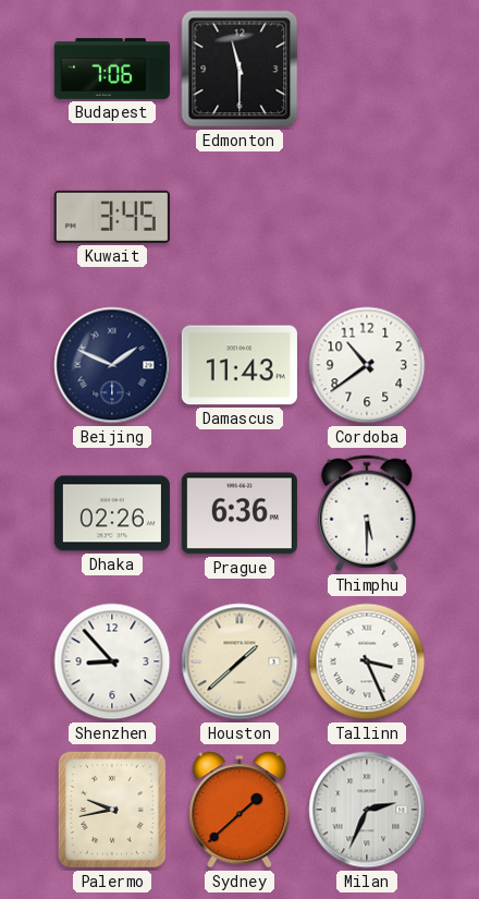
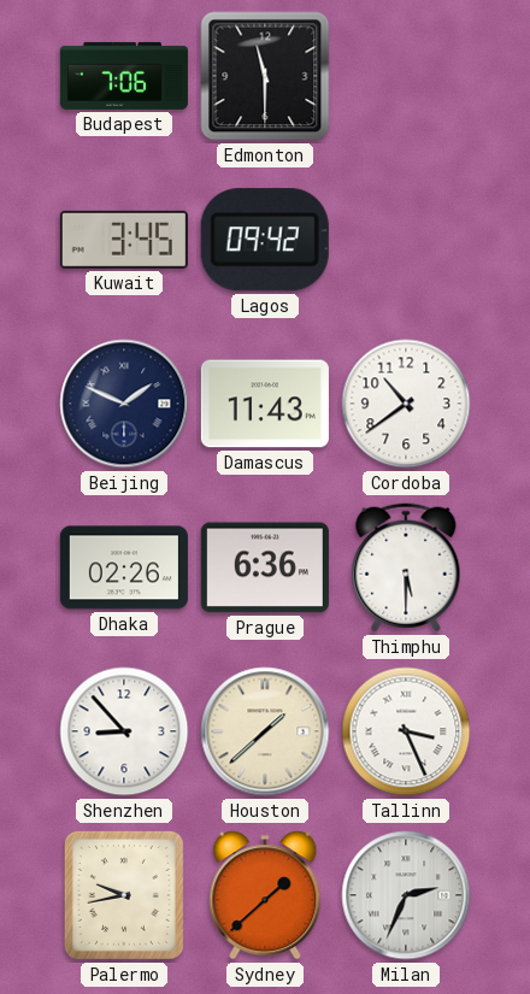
Lagos: none -> 09:42 (265, 240)
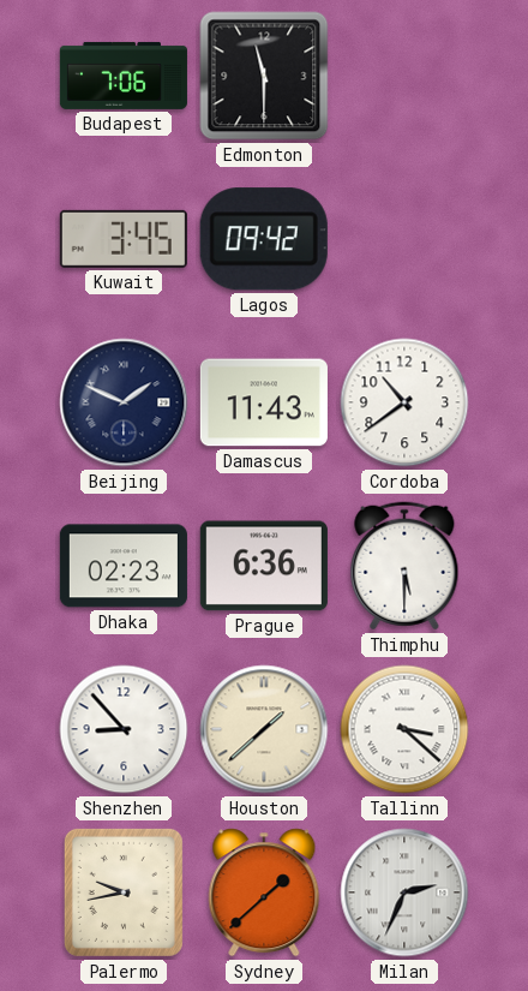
Dhaka: 02:26 -> 02:23 (124, 566)
Tallinn: 3:26 -> 3:22 (404, 729)
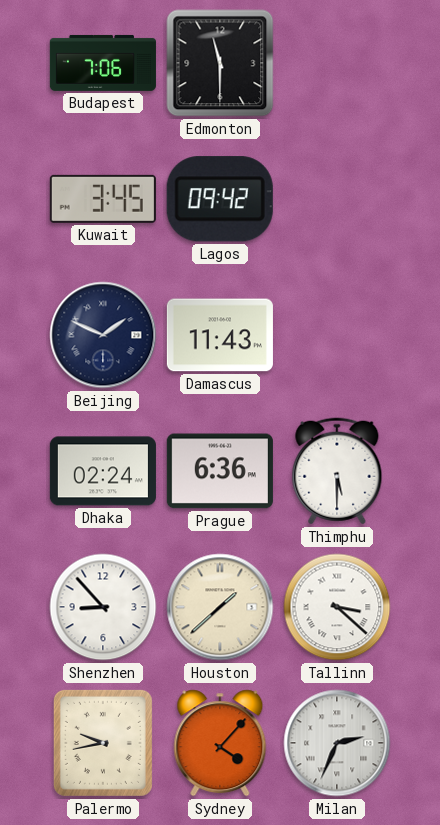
Cordoba: 10:39 -> none (404, 402)
Dhaka: 02:23 -> 02:24 (103, 471)
Sydney: 1:38 -> 4:07 (220, 743)
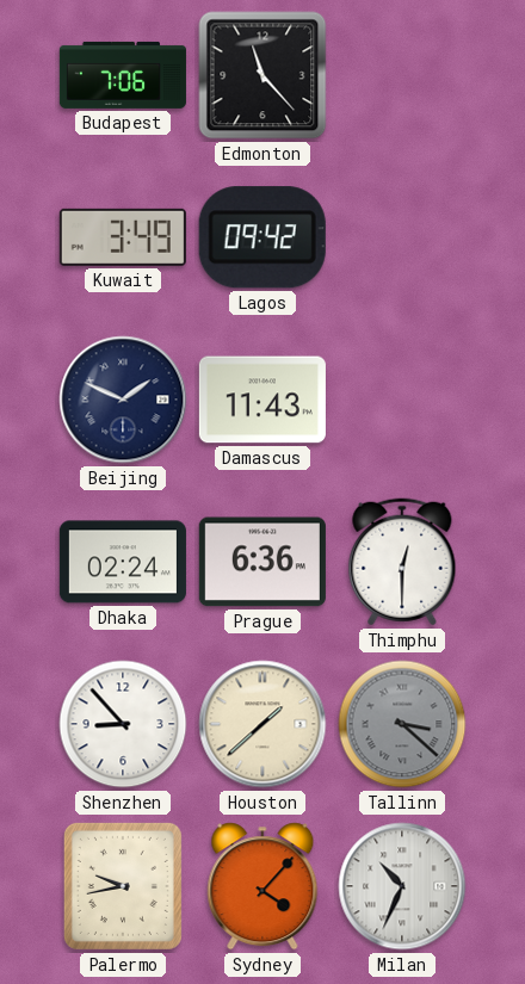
Edmonton: 11:30 -> 11:23 (262, 75)
Kuwait: 3:45 -> 3:49 (123, 237)
Thimphu: 5:30 -> 12:30 (402, 562)
Tallinn dial: white -> grey (402, 724)
Milan: 2:34 -> 10:34 (402, 886)
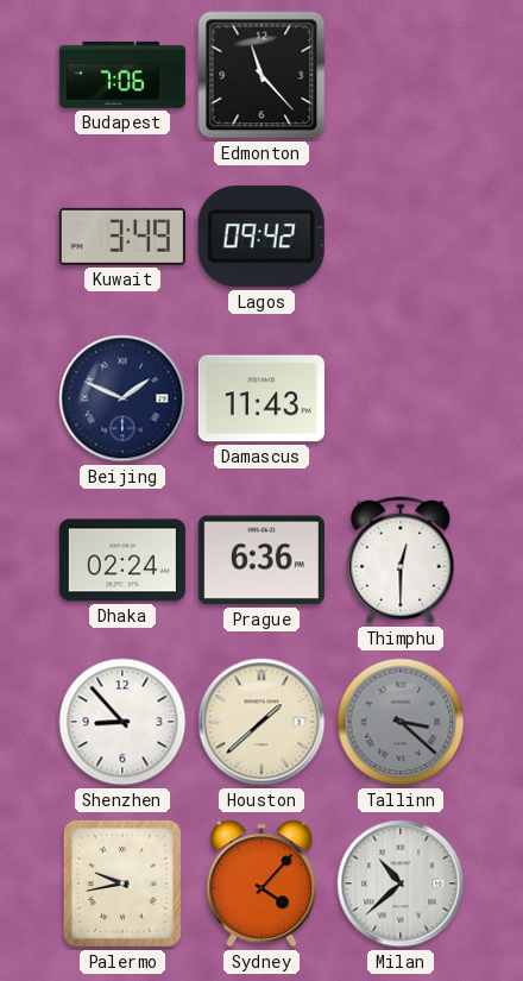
Milan: 10:34 -> 10:38 (401, 883)
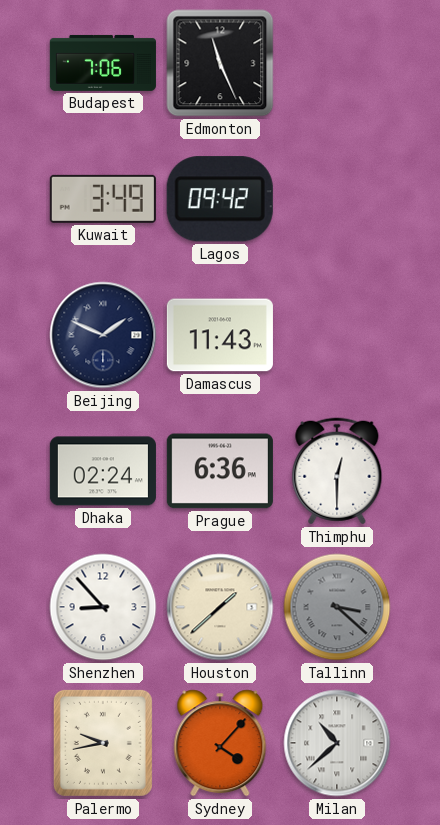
Edmonton: 11:23 -> 11:26 (220, 63)
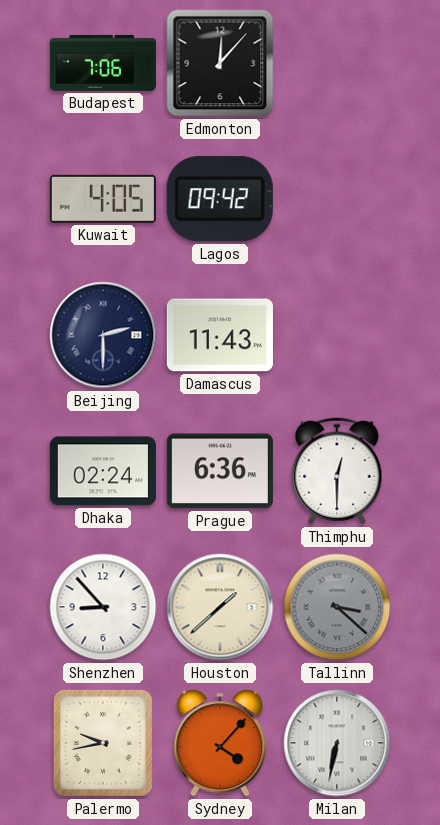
Edmonton: 11:26 -> 12:07 (220, 63)
Kuwait: 3:49 -> 4:05 (103, 199)
Beijing: 1:49 -> 2:30 (103, 335)
Milan: 10:38 -> 6:32 (337, 743)
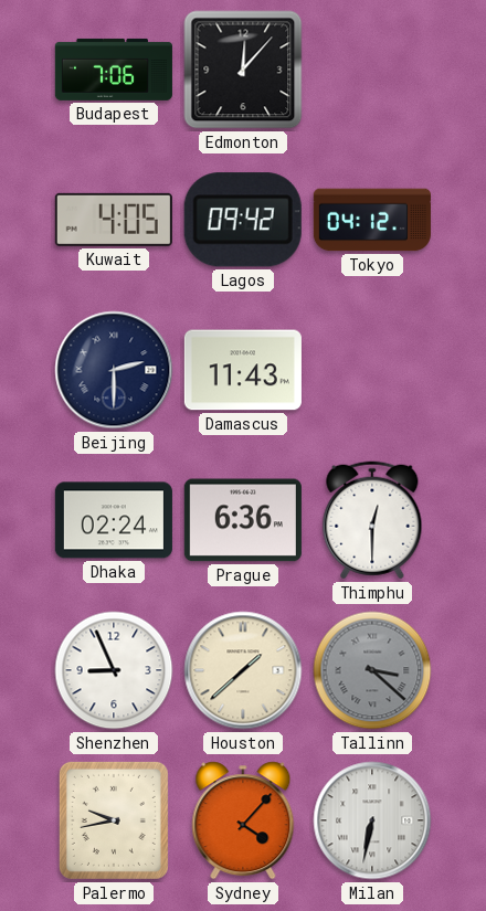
Tokyo: none -> 04:12 (372, 220)
Shenzhen: 8:53 -> 8:56 (114, 670)
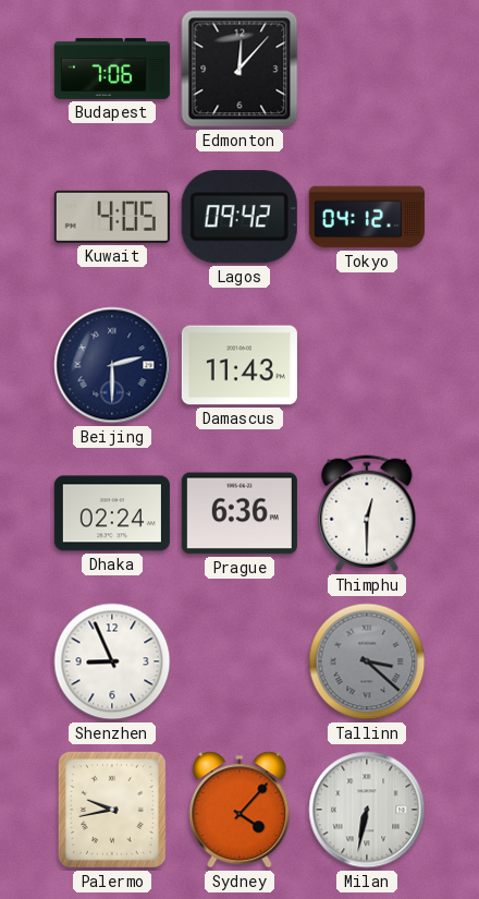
Houston: 1:38 -> none (243, 670)
